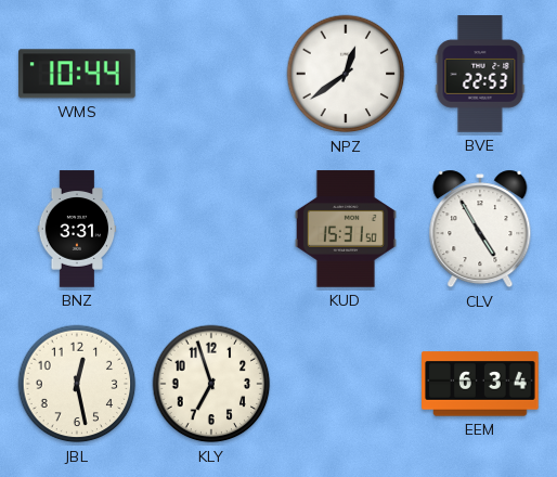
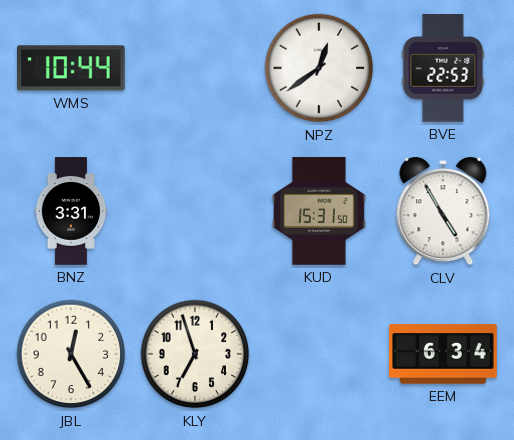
JBL: 12:28 -> 12:25 (71, 354)
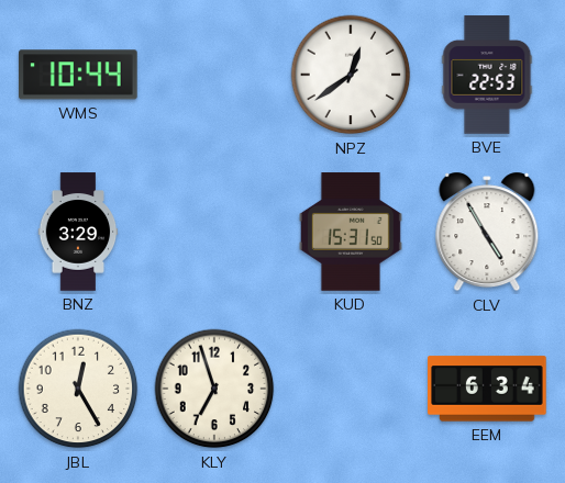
BNZ: 3:31 -> 3:29 (78, 232)
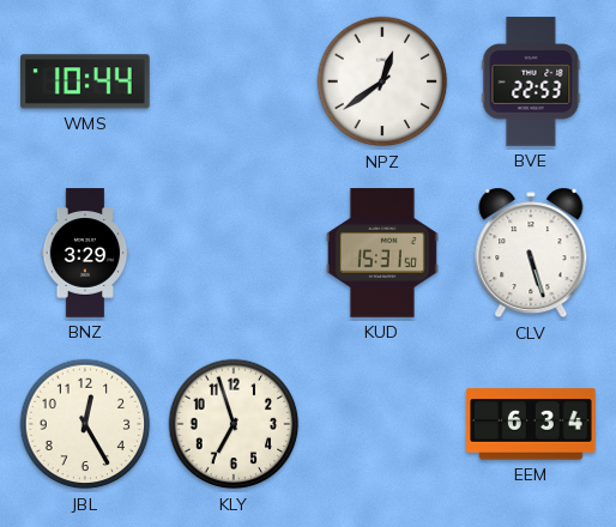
CLV: 4:55 -> 5:27 (531, 253)
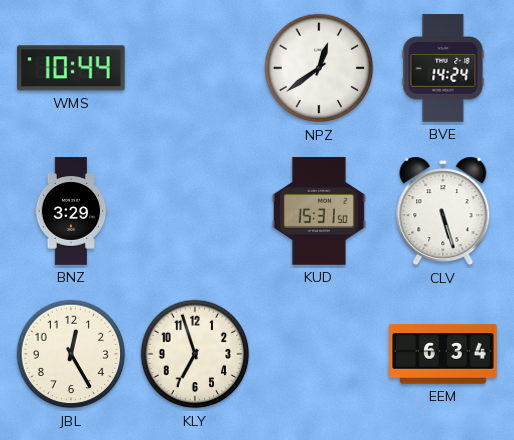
BVE: 22:53 -> 14:24 (443, 68)
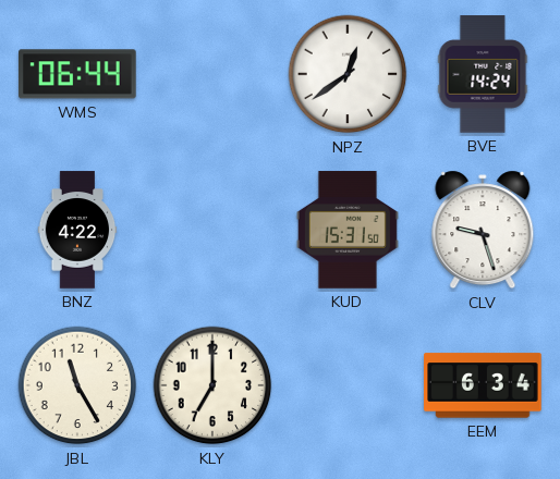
WMS: 10:44 -> 06:44 (78, 74)
BNZ: 3:29 -> 4:22 (77, 230)
CLV: 5:27 -> 9:27 (483, 230)
JBL: 12:25 -> 11:25 (77, 385)
KLY: 6:57 -> 7:00 (212, 385)
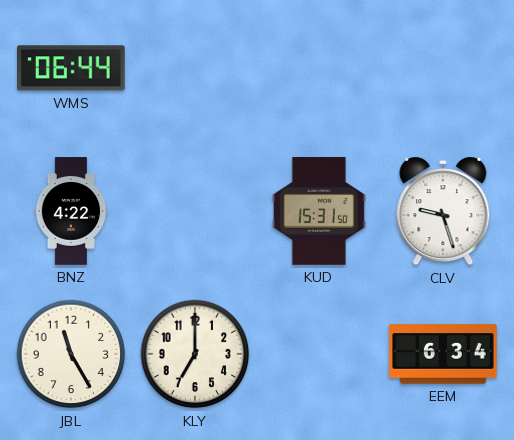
NPZ: 12:39 -> none (348, 74)
BVE: 14:24 -> none (483, 74)
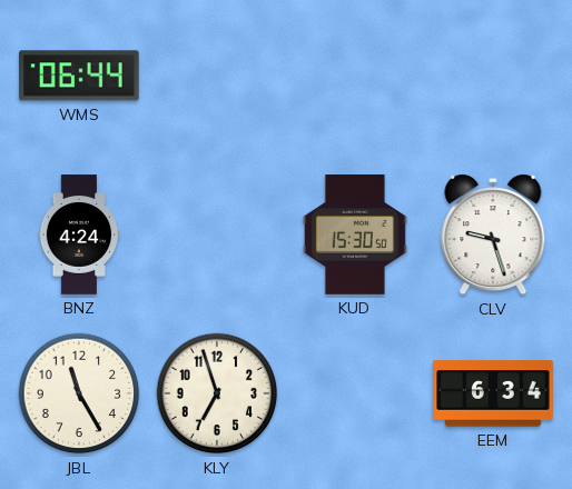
BNZ: 4:22 -> 4:24 (79, 234)
KUD: 15:31 -> 15:30 (355, 234)
KLY: 7:00 -> 6:57 (217, 393)
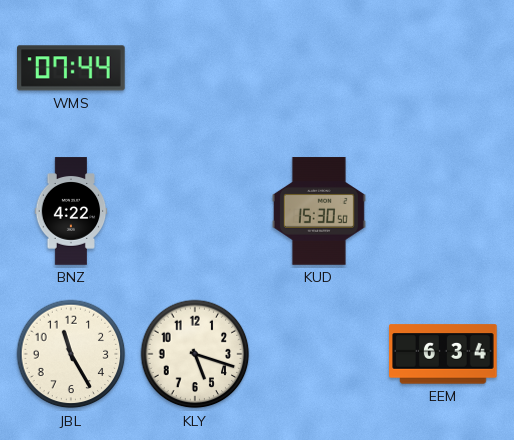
WMS: 06:44 -> 07:44 (72, 68)
BNZ: 4:24 -> 4:22 (71, 211)
CLV: 9:27 -> none (493, 234)
KLY: 6:57 -> 5:18 (195, 354)
